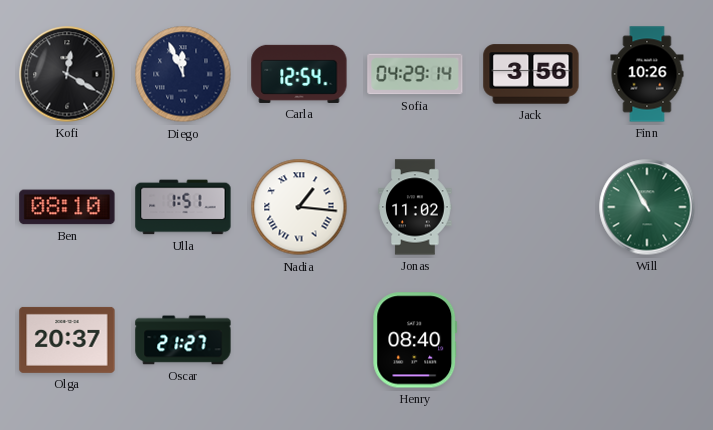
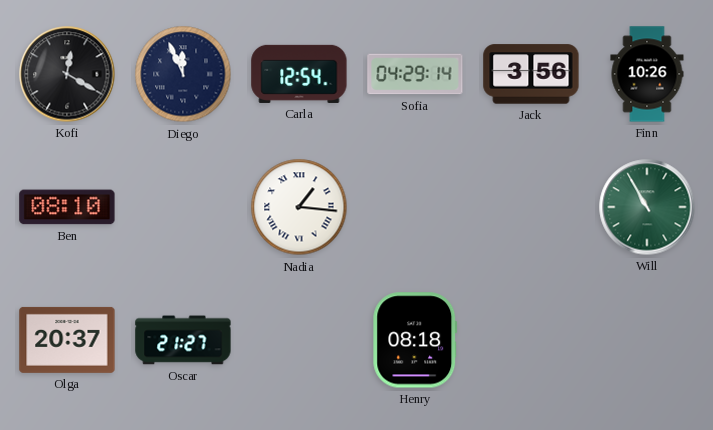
Ulla: 1:51 -> none (183, 207)
Jonas: 11:02 -> none (415, 207)
Henry: 08:40 -> 08:18 (415, 340)
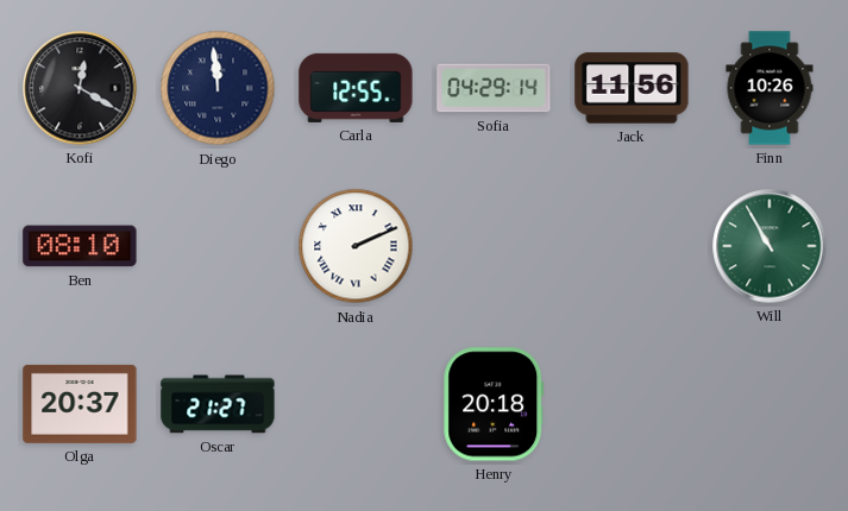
Diego: 11:56 -> 11:59 (218, 88)
Carla: 12:54 -> 12:55 (356, 88)
Jack: 3:56 -> 11:56 (632, 88)
Nadia: 1:16 -> 2:11 (356, 246)
Henry: 08:18 -> 20:18 (494, 404)
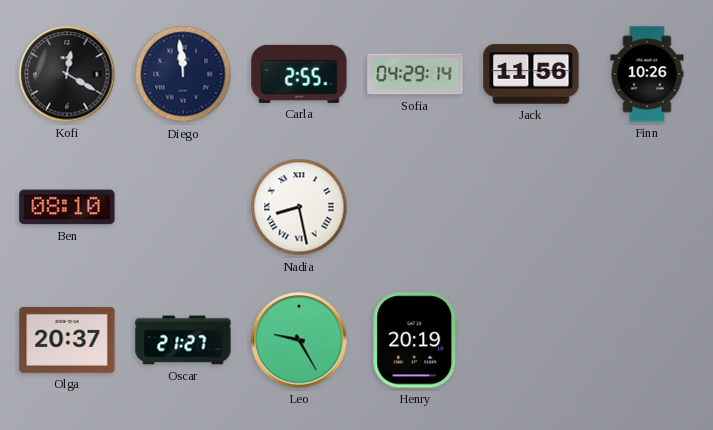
Carla: 12:55 -> 2:55 (299, 74)
Nadia: 2:11 -> 8:28 (299, 207)
Will: 10:55 -> none (770, 246)
Leo: none -> 9:25 (299, 340)
Henry: 20:18 -> 20:19 (415, 340)
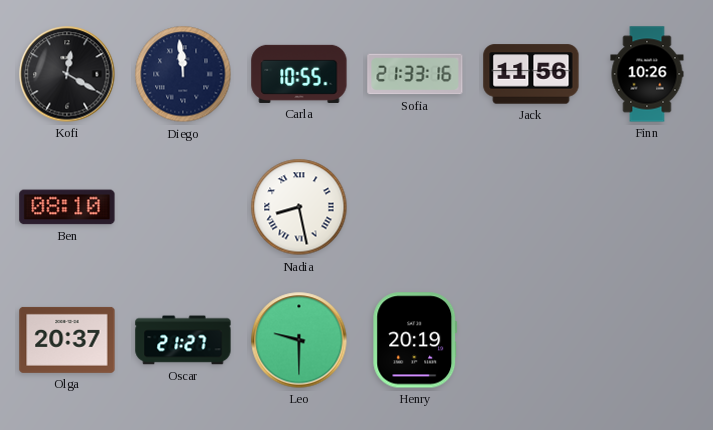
Carla: 2:55 -> 10:55 (299, 74)
Sofia: 04:29 -> 21:33 (415, 74)
Leo: 9:25 -> 9:30 (299, 340)
